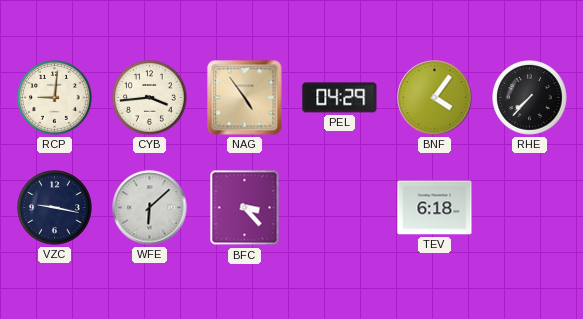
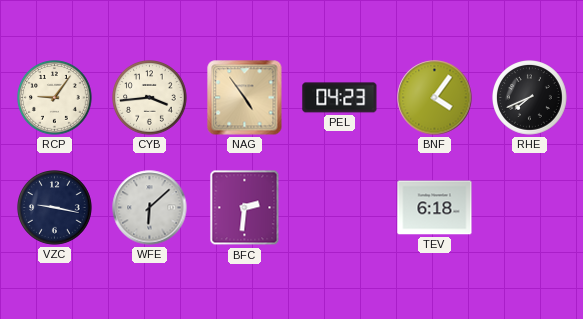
RCP: 9:01 -> 9:06 (55, 98)
PEL: 04:29 -> 04:23 (340, 98)
RHE: 7:37 -> 7:41 (530, 98)
BFC: 3:23 -> 2:31 (245, 208)
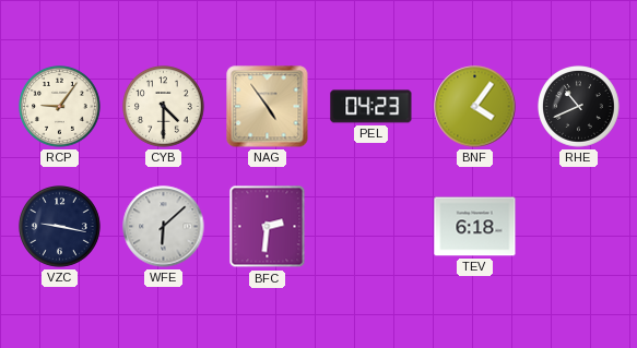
CYB: 3:44 -> 4:30 (164, 107)
RHE: 7:41 -> 10:41 (579, 107)
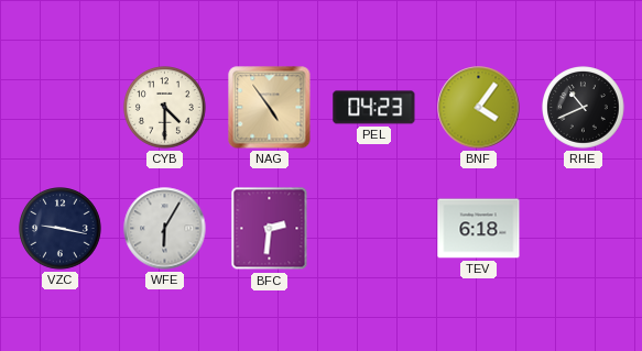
RCP: 9:06 -> none (60, 107)
WFE: 6:08 -> 6:05 (165, 229)
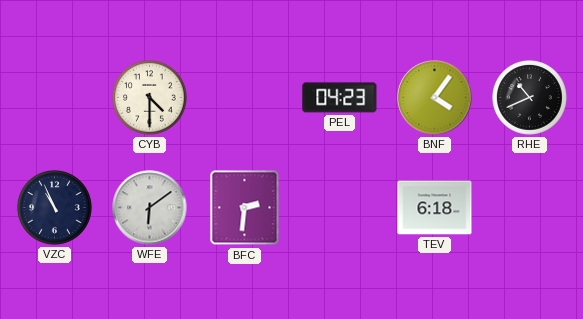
NAG: 4:54 -> none (270, 108)
VZC: 9:17 -> 10:56 (55, 208)
WFE: 6:05 -> 6:09 (150, 208)
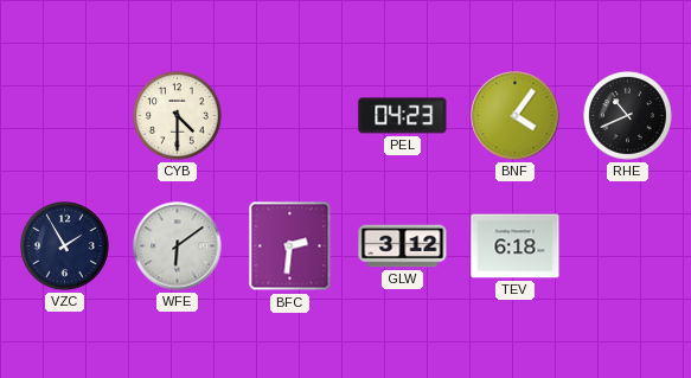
VZC: 10:56 -> 1:55 (65, 246)
GLW: none -> 3:12 (403, 246)
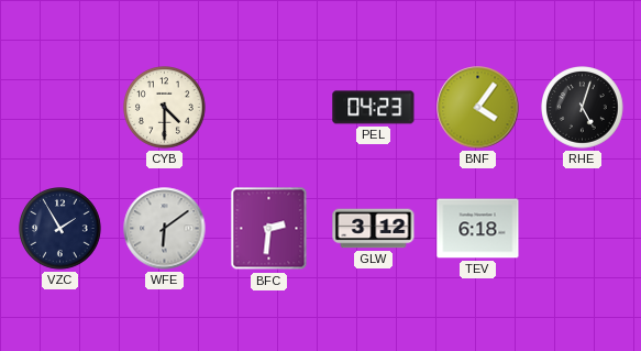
RHE: 10:41 -> 5:03 (583, 108)
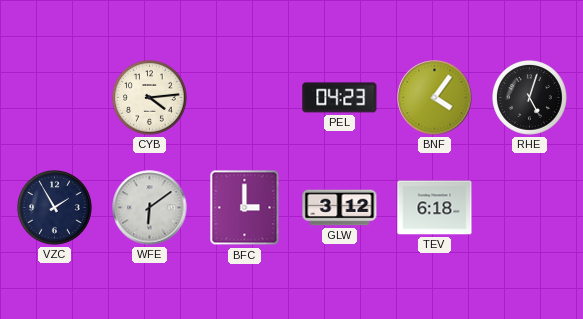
CYB: 4:30 -> 4:14 (150, 98)
BFC: 2:31 -> 3:00 (245, 208)
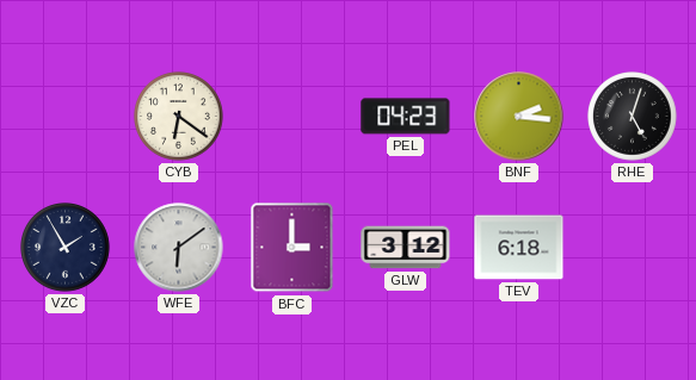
CYB: 4:14 -> 6:21 (179, 117)
BNF: 4:06 -> 2:16 (519, 117)
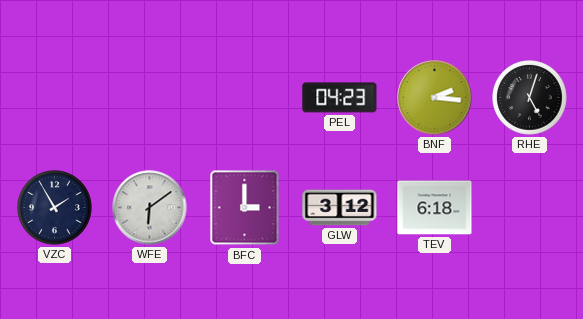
CYB: 6:21 -> none (179, 117)
